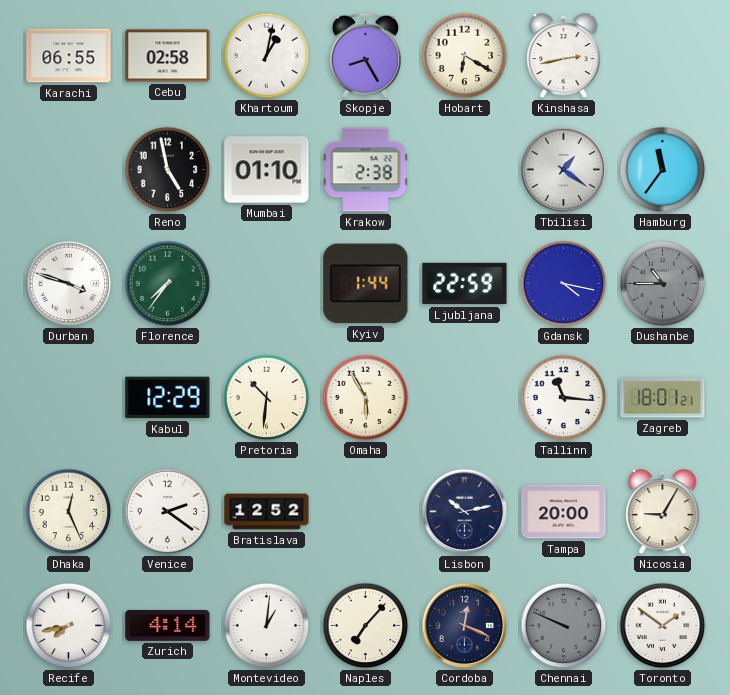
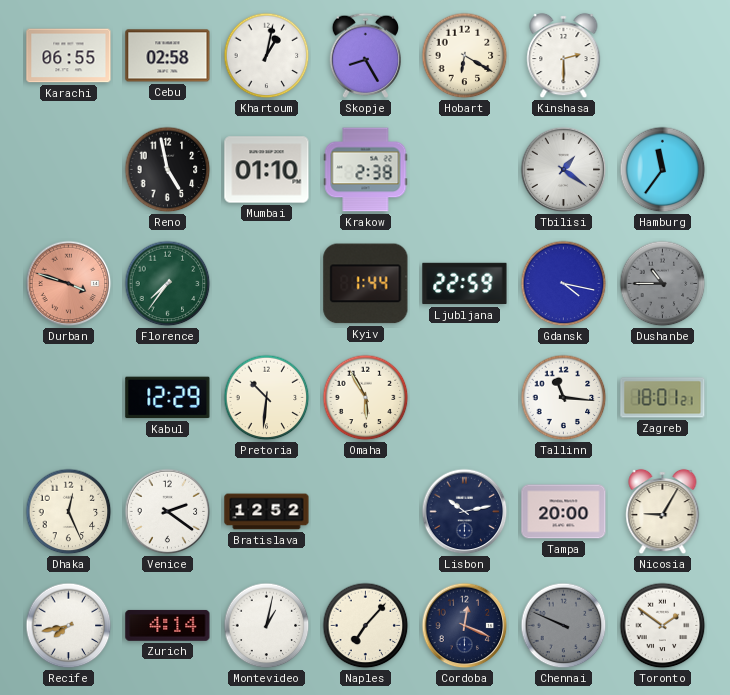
Kinshasa: 2:43 -> 2:30 (564, 56)
Durban dial: white -> salmon (69, 284)
Montevideo: 1:01 -> 1:02 (267, 626)
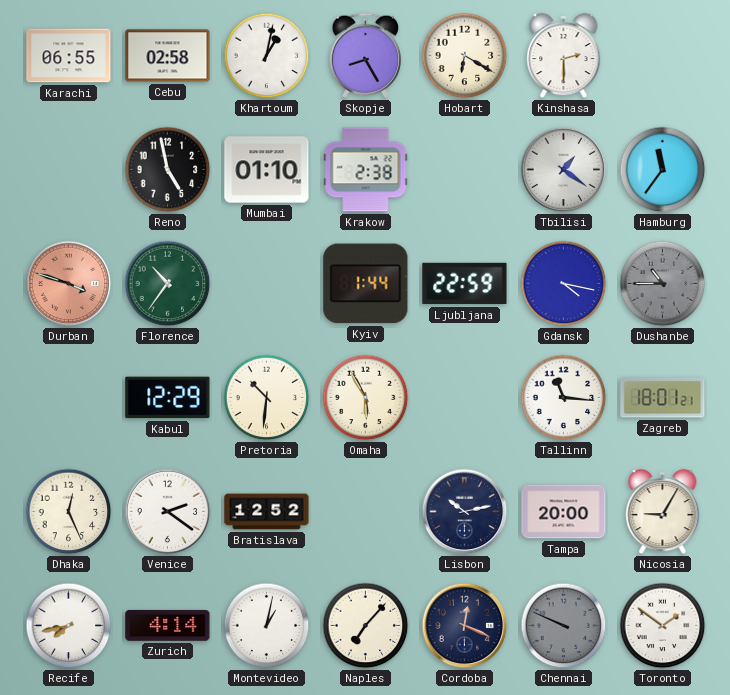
Florence: 7:36 -> 10:36 (168, 284)
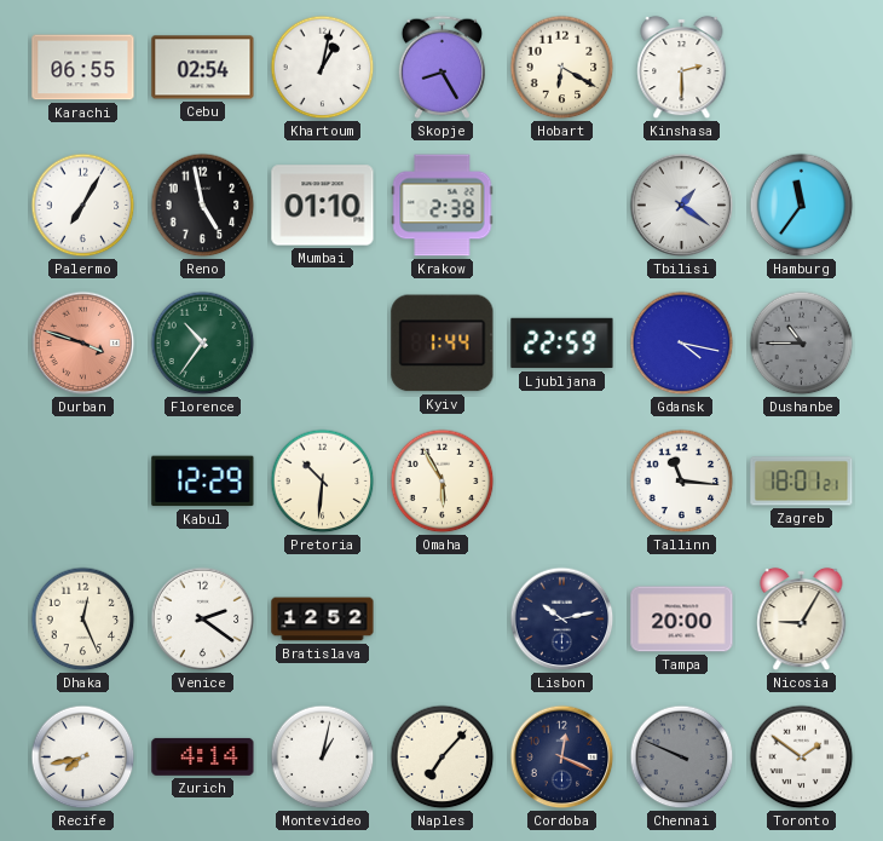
Cebu: 02:58 -> 02:54 (203, 68)
Palermo: none -> 7:05 (83, 206)
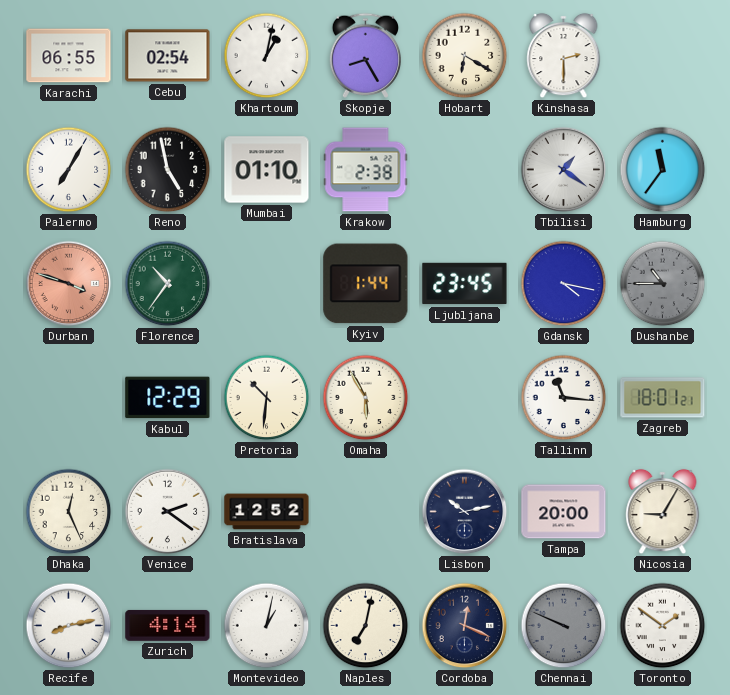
Ljubljana: 22:59 -> 23:45 (465, 284)
Recife: 7:43 -> 8:13 (69, 626)
Naples: 7:07 -> 7:02 (366, 626)
